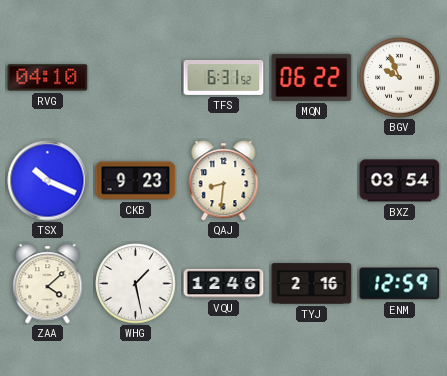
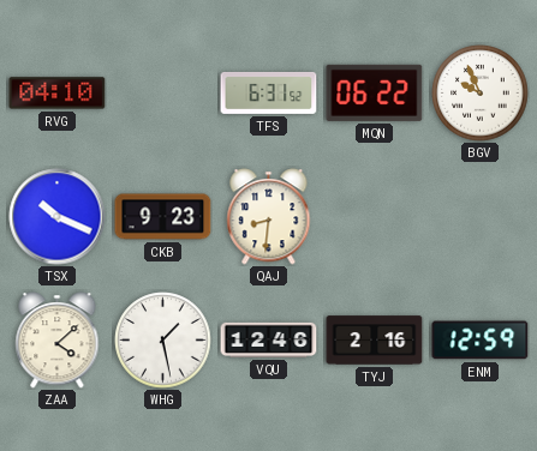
BXZ: 03:54 -> none (400, 181)
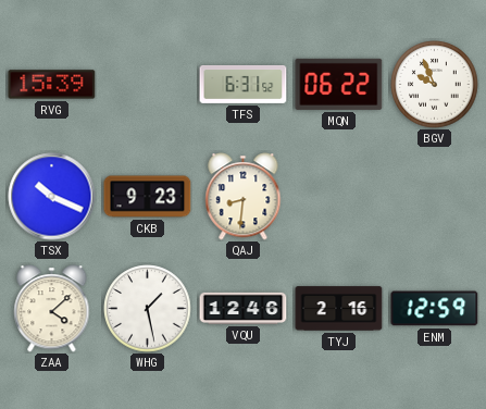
RVG: 04:10 -> 15:39 (52, 85)
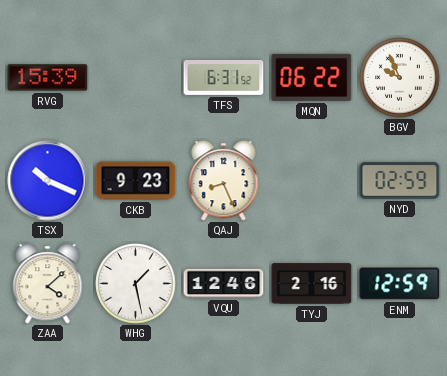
QAJ: 8:31 -> 8:26 (224, 181)
NYD: none -> 02:59 (400, 181)
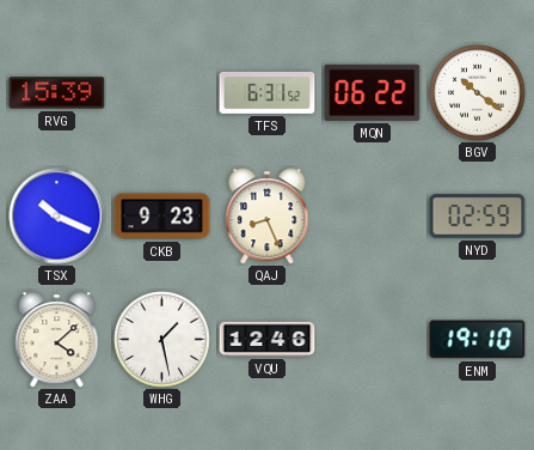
BGV: 9:56 -> 10:21 (478, 93)
TYJ: 2:16 -> none (312, 284)
ENM: 12:59 -> 19:10 (478, 340)
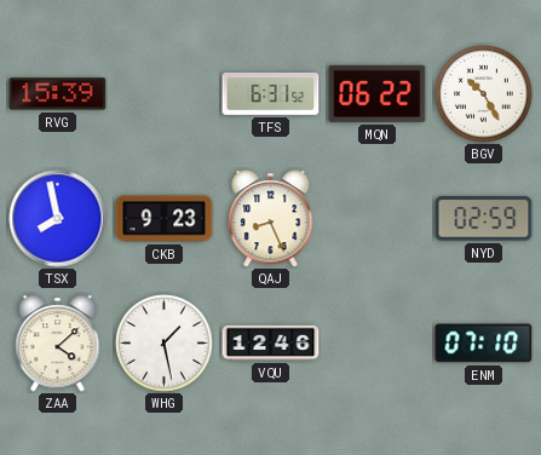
BGV: 10:21 -> 10:25 (484, 94)
TSX: 10:19 -> 7:58 (58, 219)
ENM: 19:10 -> 07:10 (484, 344)
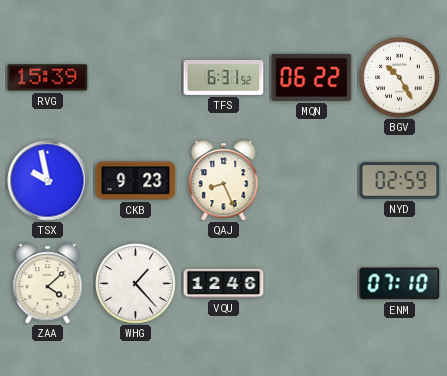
TSX: 7:58 -> 9:58 (48, 181)
WHG: 1:28 -> 1:23 (136, 284)
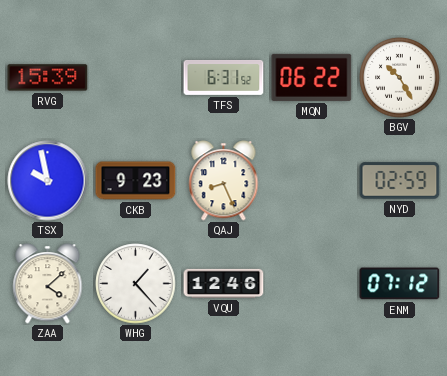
ENM: 07:10 -> 07:12 (400, 284)
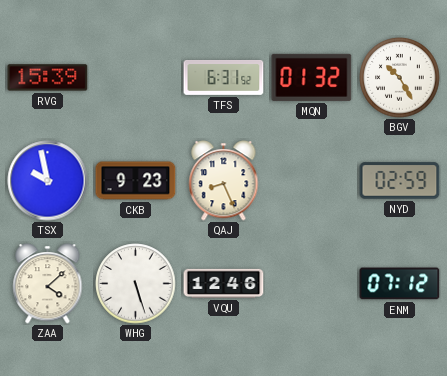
MQN: 06:22 -> 01:32 (312, 77)
WHG: 1:23 -> 5:27 (136, 284)
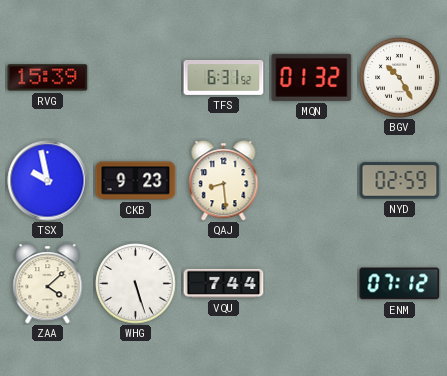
QAJ: 8:26 -> 8:29 (224, 181)
VQU: 12:46 -> 7:44 (224, 283)
